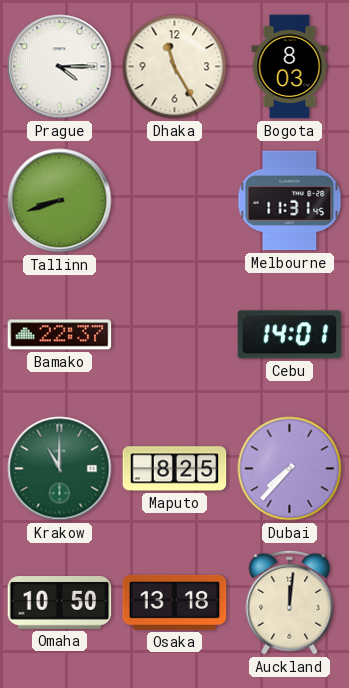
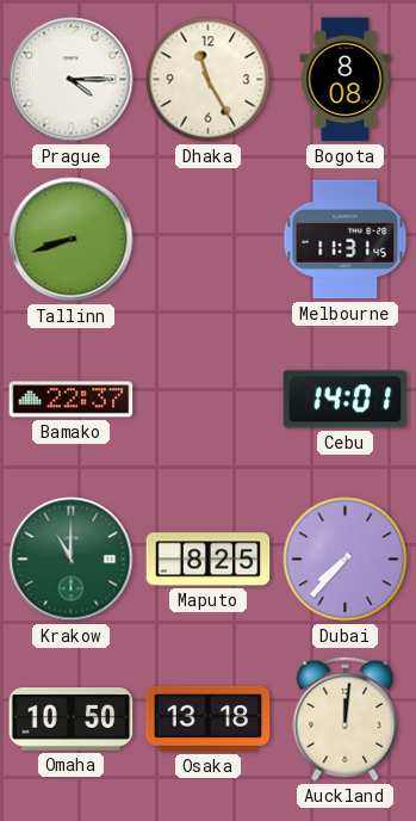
Bogota: 8:03 -> 8:08 (346, 80)
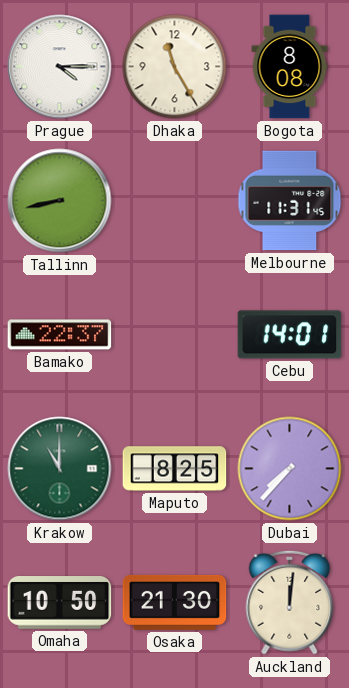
Tallinn: 8:42 -> 8:43 (60, 201)
Osaka: 13:18 -> 21:30 (175, 602)
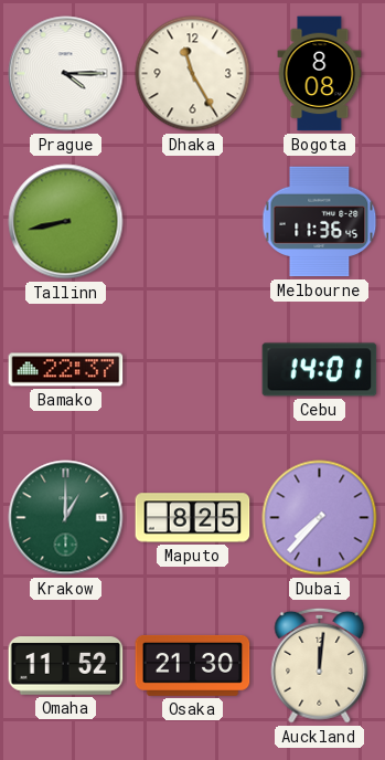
Melbourne: 11:31 -> 11:36 (320, 222)
Krakow: 11:00 -> 1:00 (66, 518)
Omaha: 10:50 -> 11:52 (66, 666)
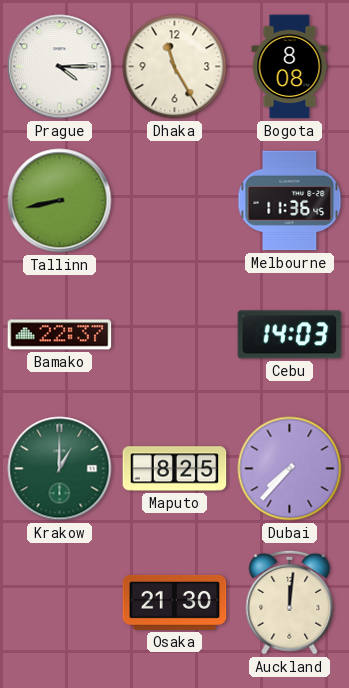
Cebu: 14:01 -> 14:03 (290, 335)
Omaha: 11:52 -> none (66, 666)
